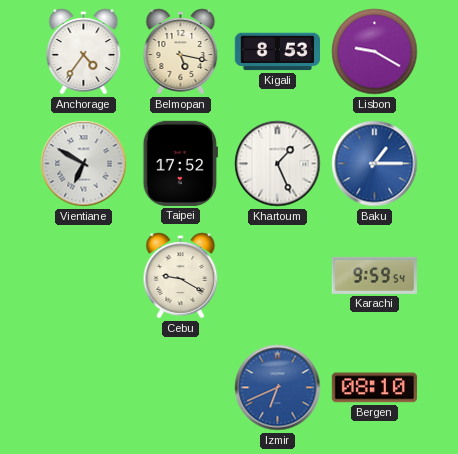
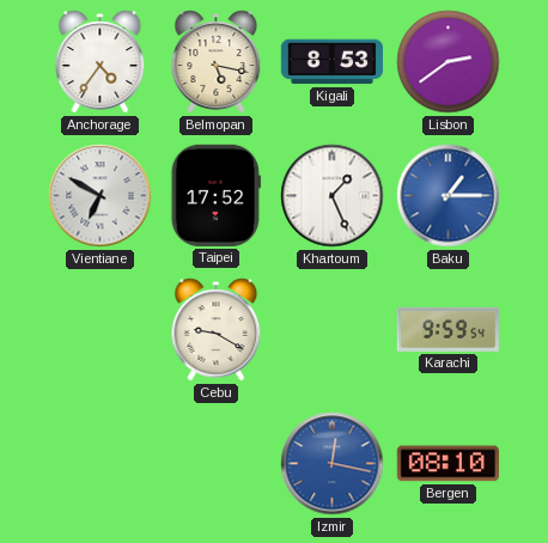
Lisbon: 9:20 -> 2:39 (449, 62)
Izmir: 6:41 -> 12:17 (333, 464)
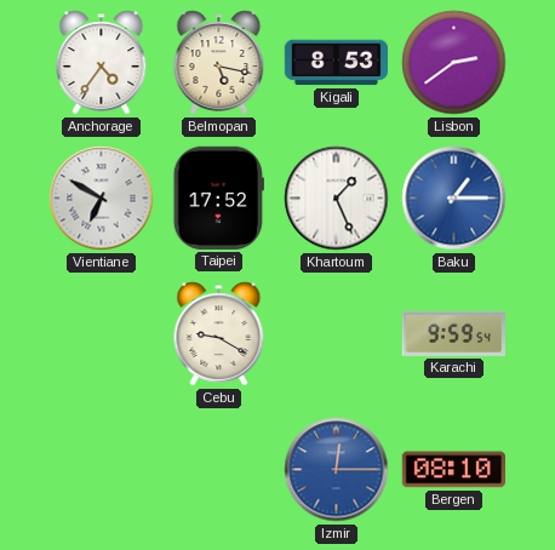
Izmir: 12:17 -> 12:15 (337, 470)
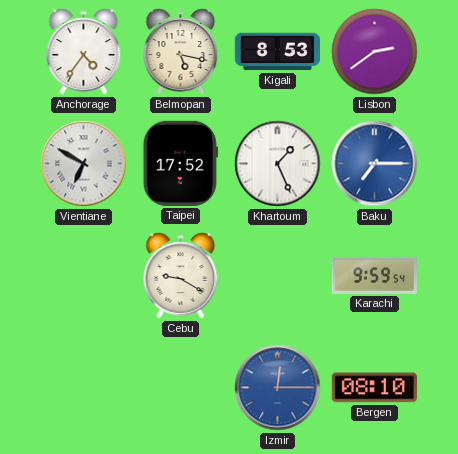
Baku: 1:15 -> 7:15 (375, 164)
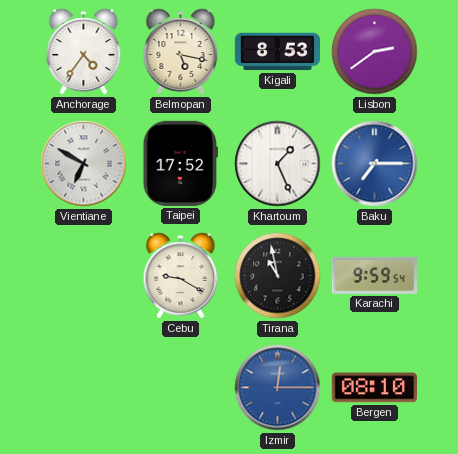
Tirana: none -> 10:58 (278, 276)
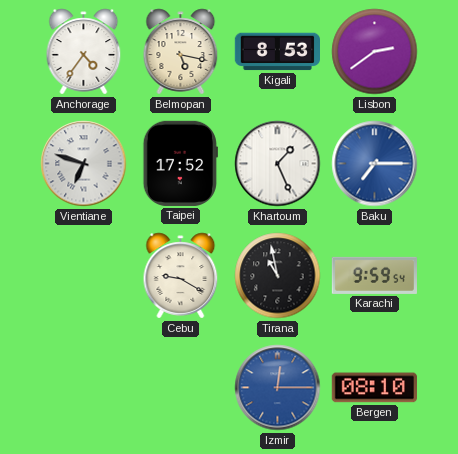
Vientiane: 6:50 -> 6:48 (84, 164)
